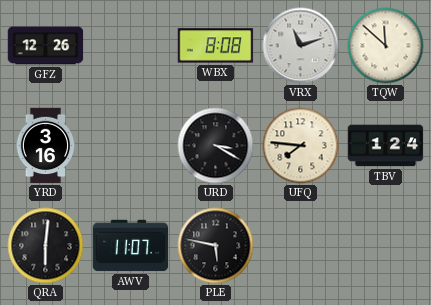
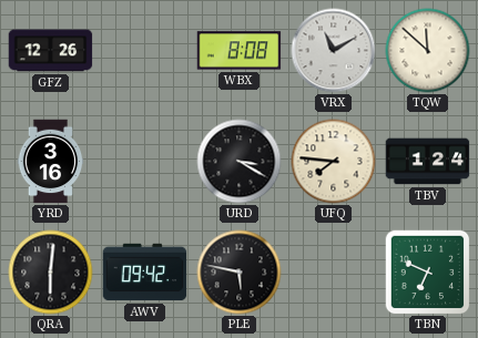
VRX: 11:12 -> 11:10 (334, 51)
AWV: 11:07 -> 09:42 (145, 273)
TBN: none -> 6:49 (427, 272)
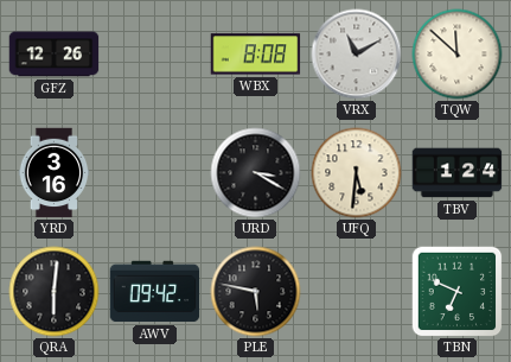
UFQ: 7:46 -> 5:31 (357, 173)
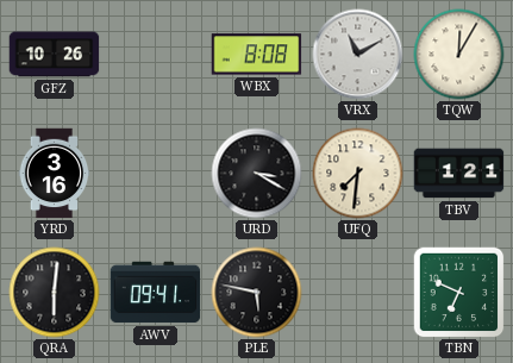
GFZ: 12:26 -> 10:26 (55, 55)
TQW: 11:52 -> 12:05 (459, 55)
UFQ: 5:31 -> 7:31 (358, 174)
TBV: 1:24 -> 1:21 (459, 174)
AWV: 09:42 -> 09:41 (156, 293)
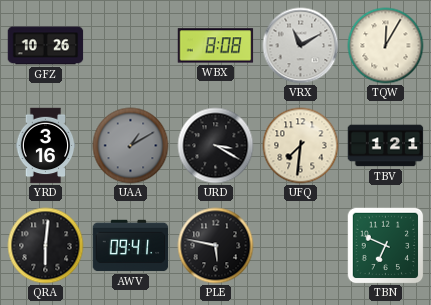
UAA: none -> 1:10 (131, 146)
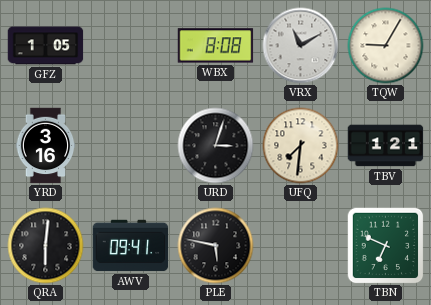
GFZ: 10:26 -> 1:05 (46, 46)
TQW: 12:05 -> 9:05 (386, 46)
UAA: 1:10 -> none (131, 146)
URD: 3:20 -> 3:03 (216, 146)
